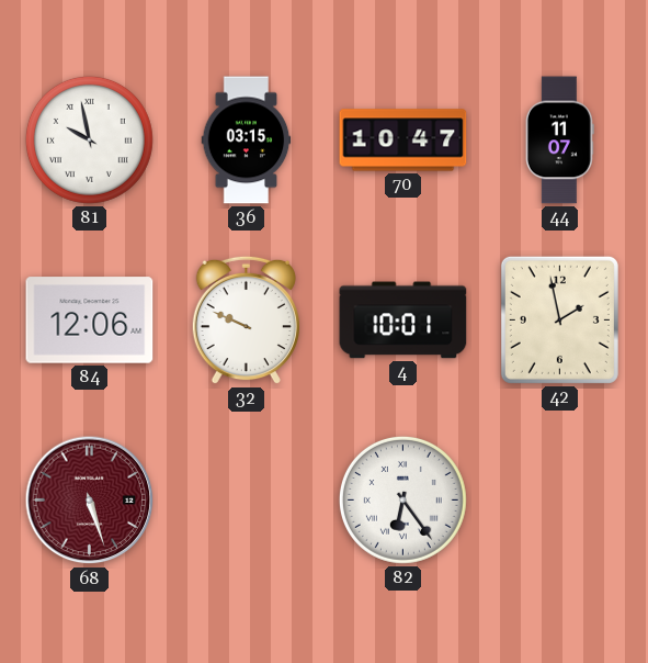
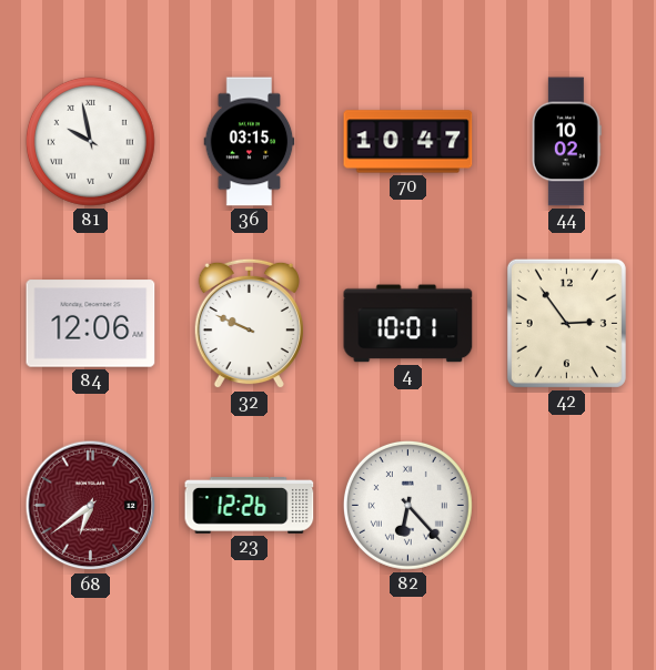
44: 11:07 -> 10:02 (566, 142)
42: 1:58 -> 2:54 (566, 323)
68: 5:27 -> 6:39 (91, 506)
23: none -> 12:26 (250, 506)
82: 6:24 -> 6:23 (407, 505)
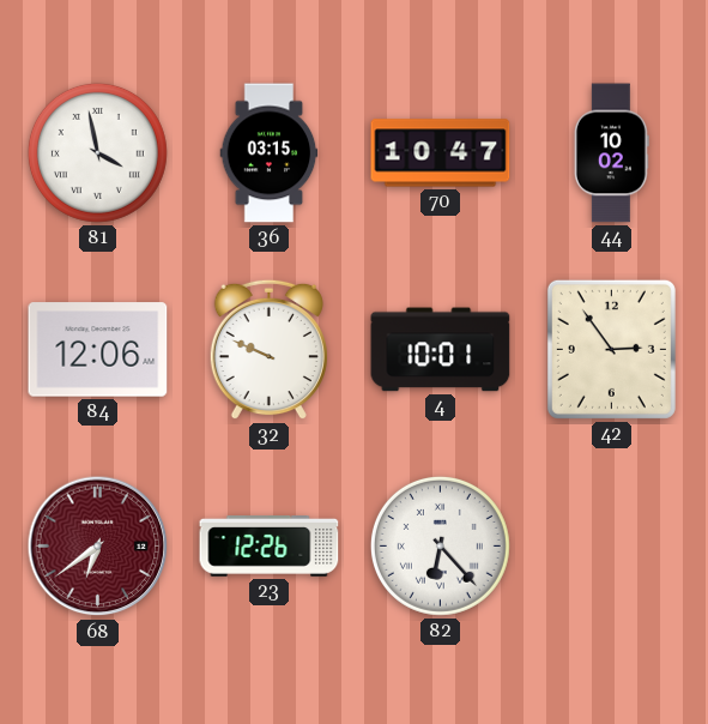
81: 9:58 -> 3:58 (97, 152)
